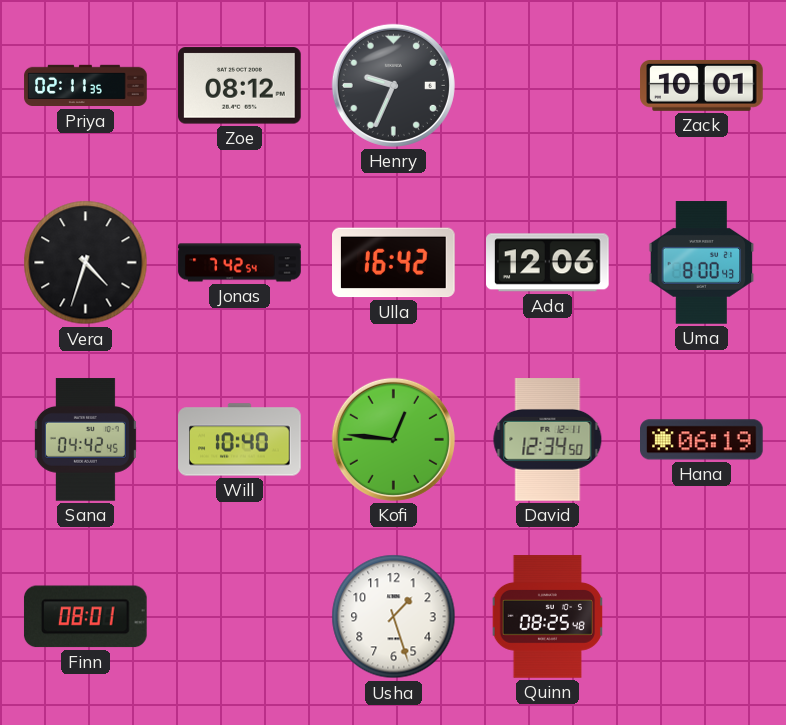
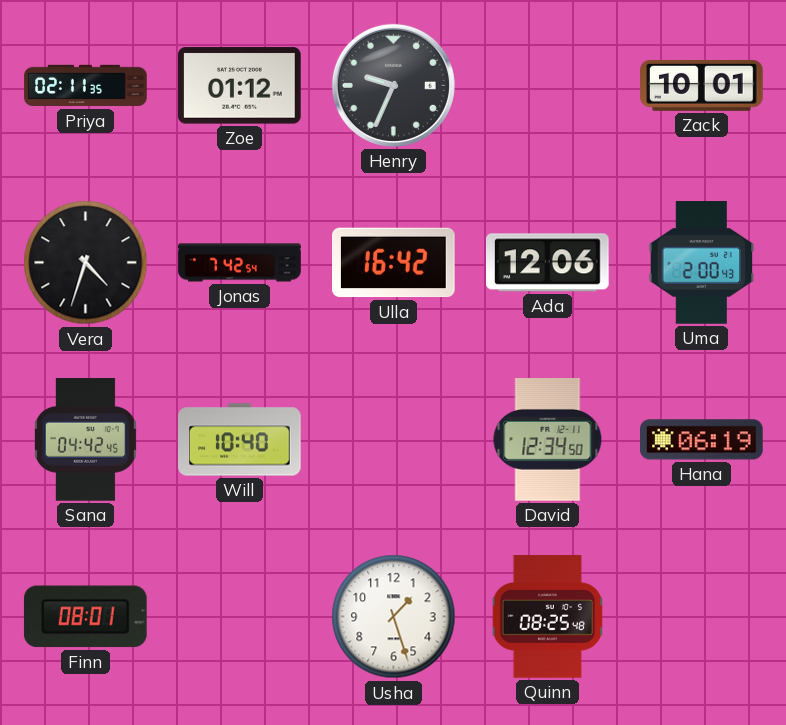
Zoe: 08:12 -> 01:12 (240, 86)
Uma: 8:00 -> 2:00 (702, 263)
Kofi: 12:46 -> none (393, 439)
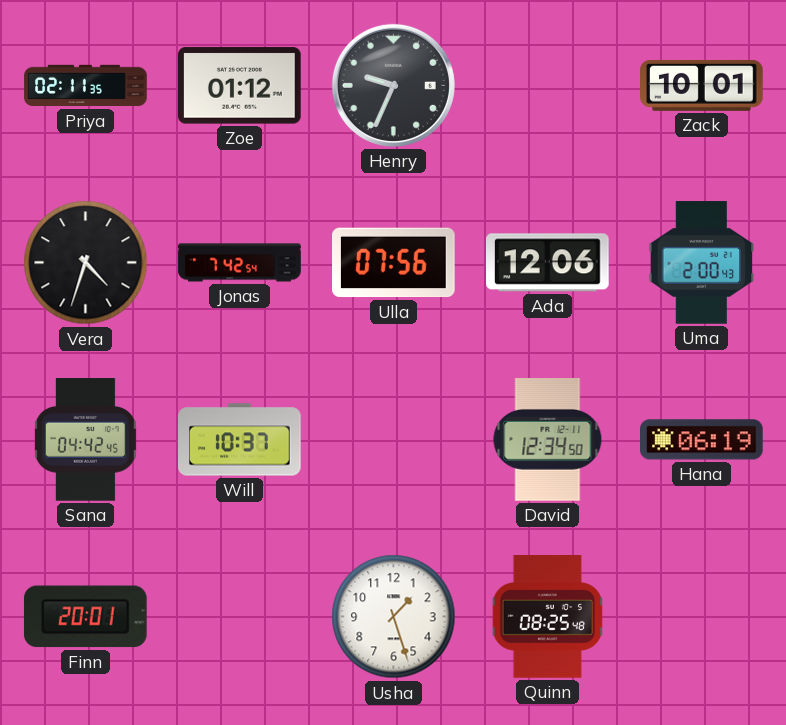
Ulla: 16:42 -> 07:56 (394, 263)
Will: 10:40 -> 10:37 (240, 440)
Finn: 08:01 -> 20:01 (85, 617)
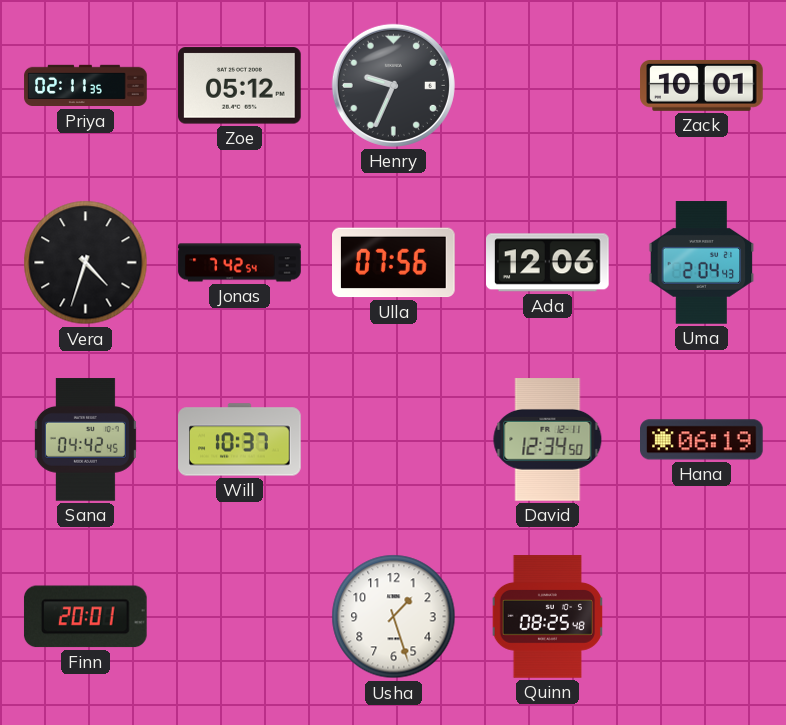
Zoe: 01:12 -> 05:12 (240, 86)
Uma: 2:00 -> 2:04 (702, 263)
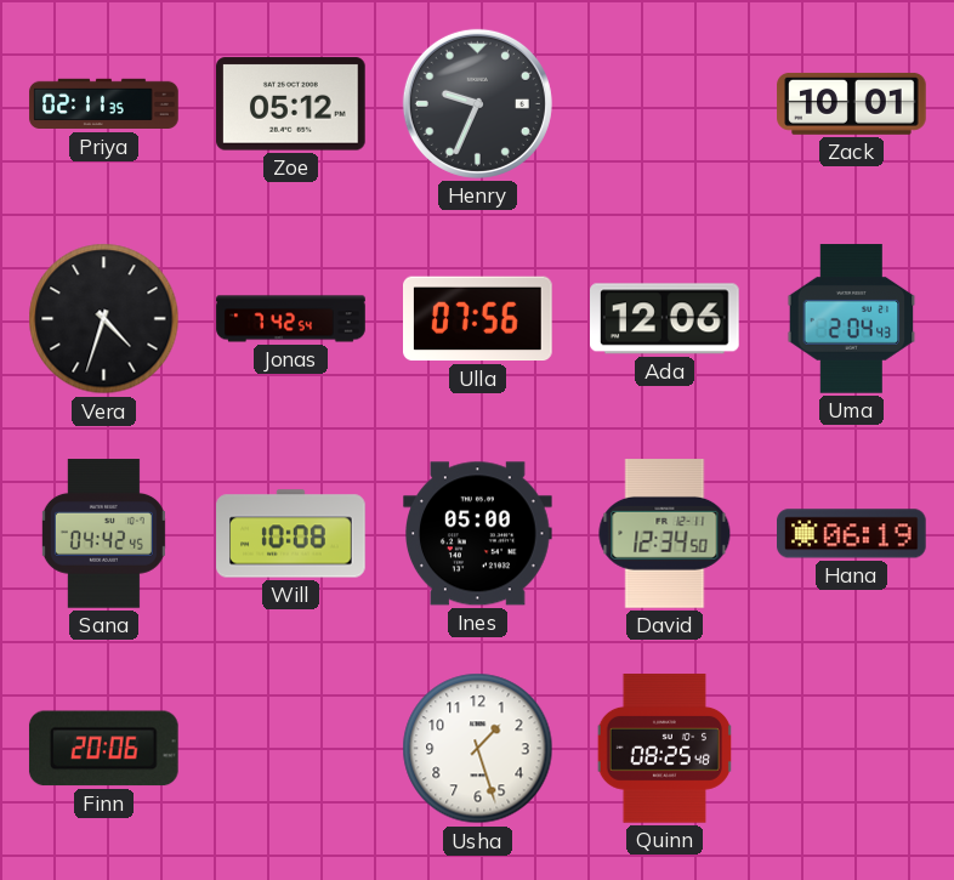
Will: 10:37 -> 10:08 (291, 534)
Ines: none -> 05:00 (478, 534)
Finn: 20:01 -> 20:06 (103, 749)
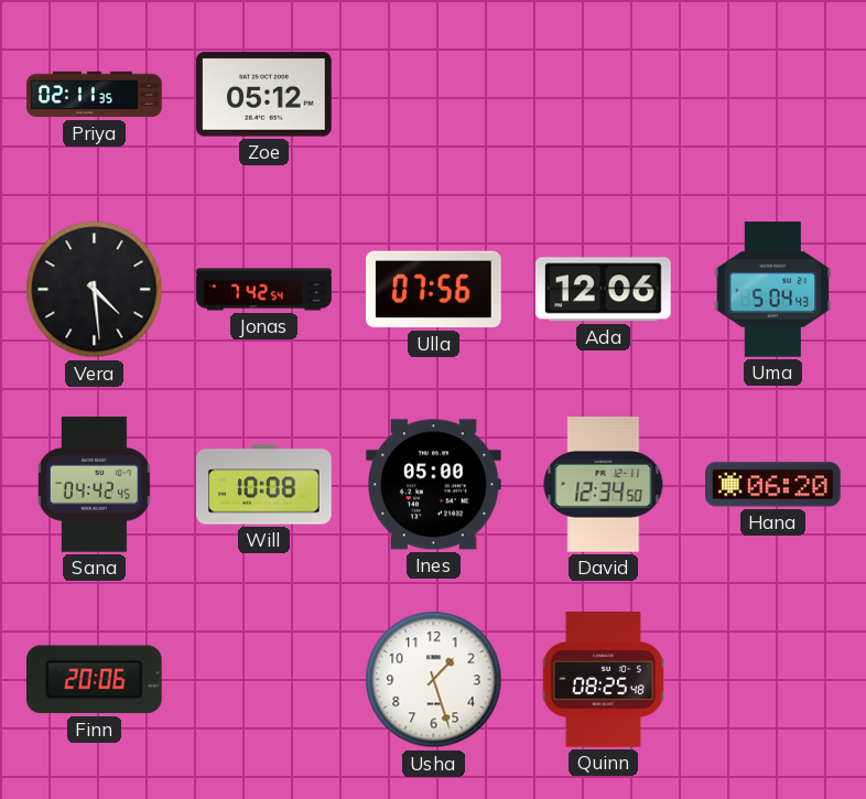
Henry: 9:34 -> none (477, 103)
Zack: 10:01 -> none (852, 103)
Vera: 4:33 -> 4:29 (95, 290)
Uma: 2:04 -> 5:04 (773, 290)
Hana: 06:19 -> 06:20 (773, 485)
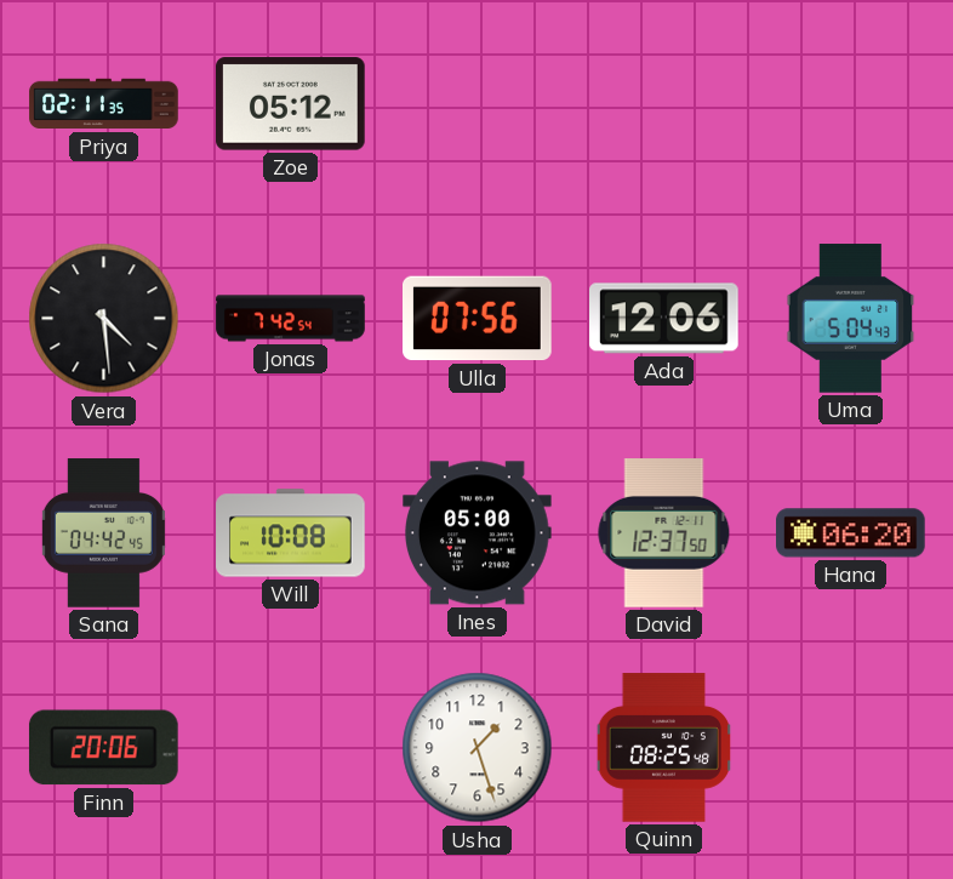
David: 12:34 -> 12:37 (664, 533)
